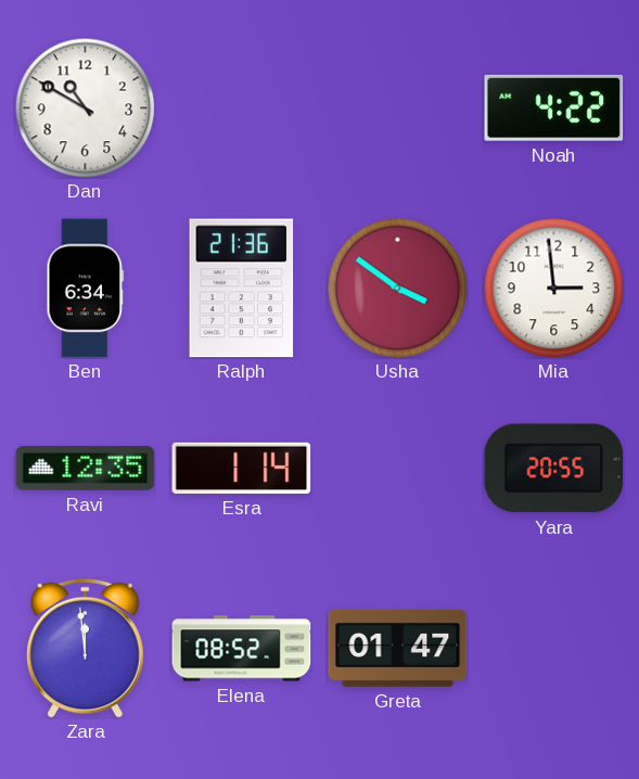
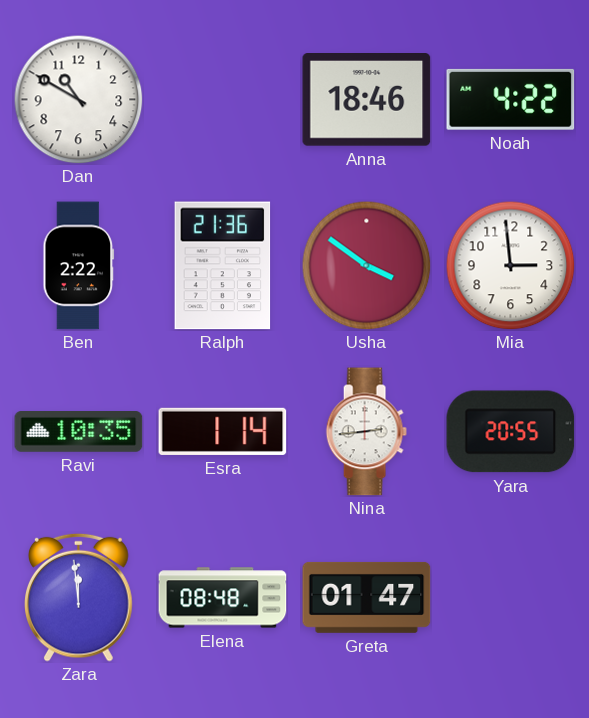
Anna: none -> 18:46 (367, 100)
Ben: 6:34 -> 2:22 (79, 266)
Ravi: 12:35 -> 10:35 (79, 432)
Nina: none -> 2:44 (366, 432)
Elena: 08:52 -> 08:48 (223, 598)
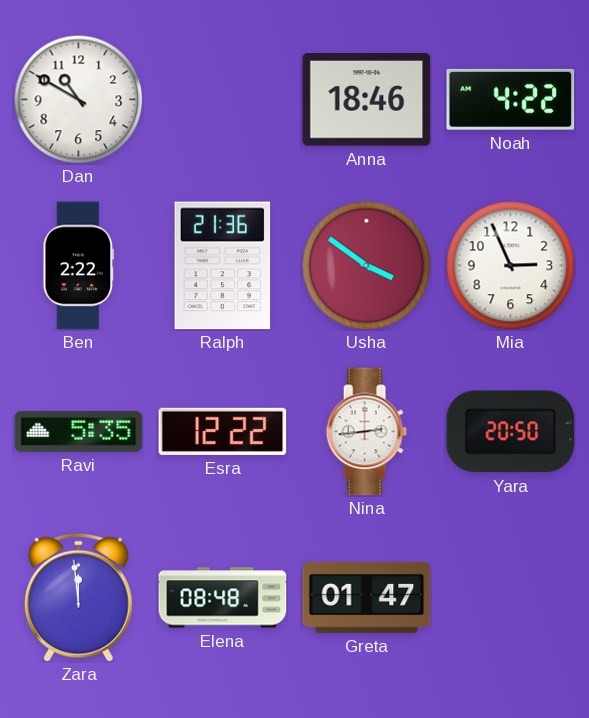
Mia: 2:59 -> 2:56 (510, 265)
Ravi: 10:35 -> 5:35 (79, 432)
Esra: 1:14 -> 12:22 (223, 431)
Yara: 20:55 -> 20:50 (511, 432)
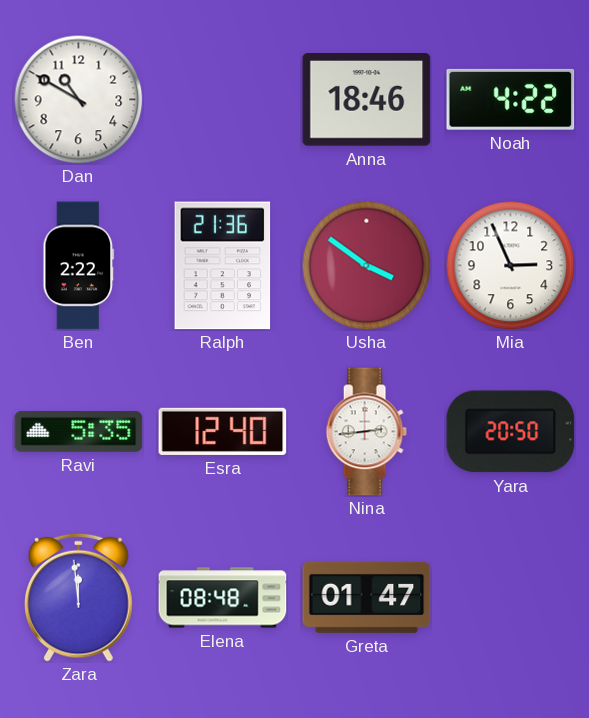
Esra: 12:22 -> 12:40 (223, 431)
